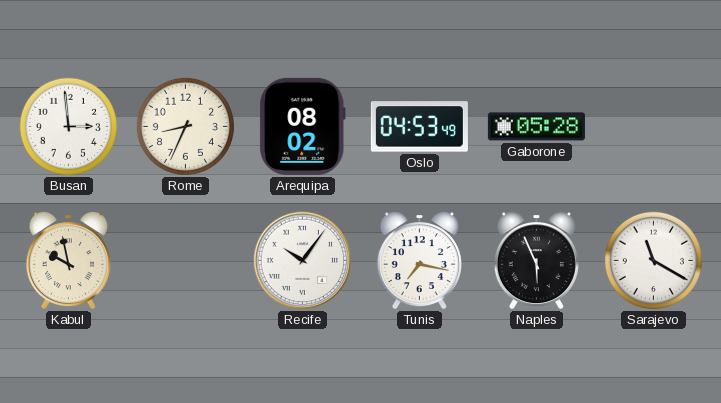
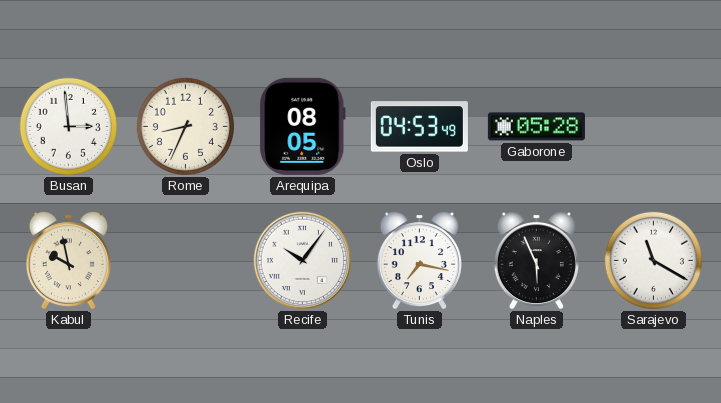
Arequipa: 08:02 -> 08:05 (303, 126)
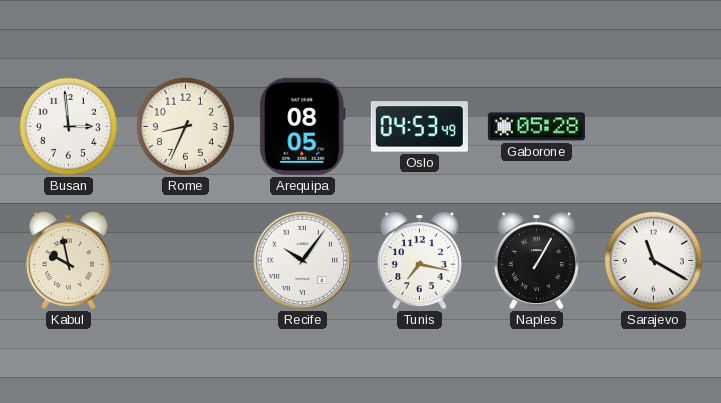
Naples: 5:56 -> 1:05 (536, 261)
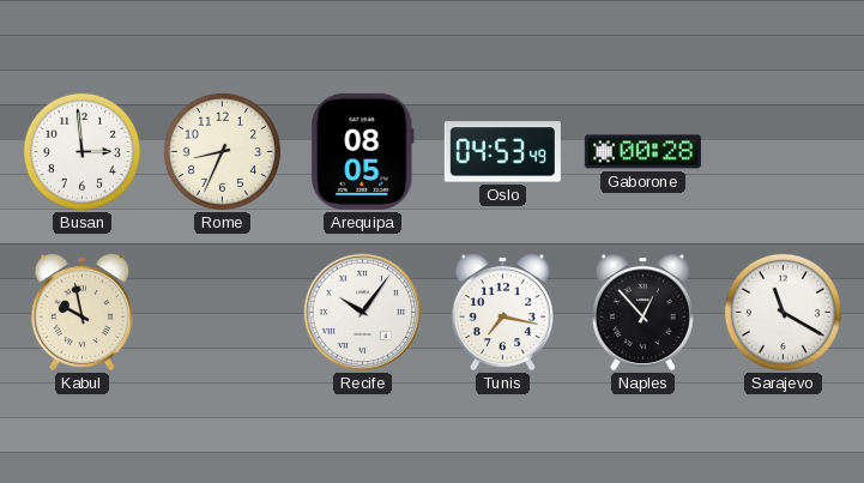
Gaborone: 05:28 -> 00:28 (642, 152)
Naples: 1:05 -> 12:53 (642, 313)
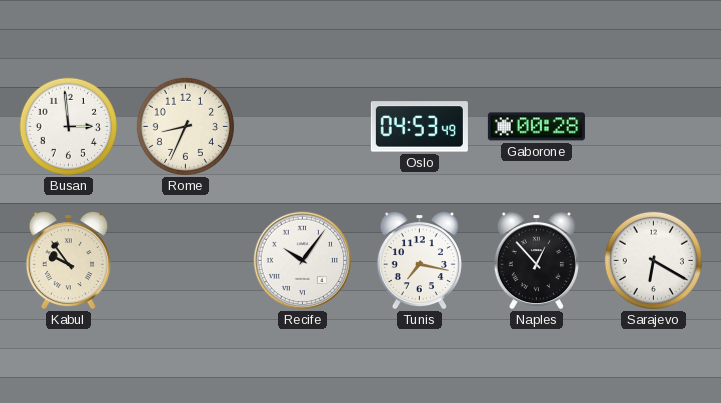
Arequipa: 08:05 -> none (363, 151)
Kabul: 9:58 -> 9:54 (68, 261)
Sarajevo: 11:20 -> 6:20 (653, 260)
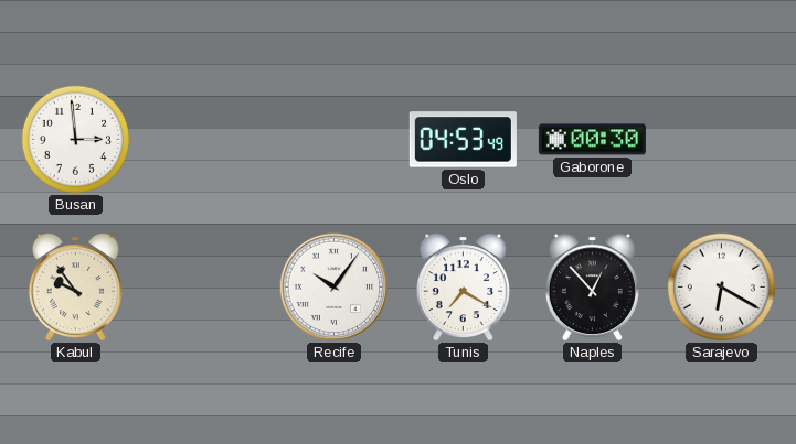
Rome: 8:34 -> none (185, 126)
Gaborone: 00:28 -> 00:30 (592, 140)
Tunis: 7:17 -> 7:20 (463, 288)
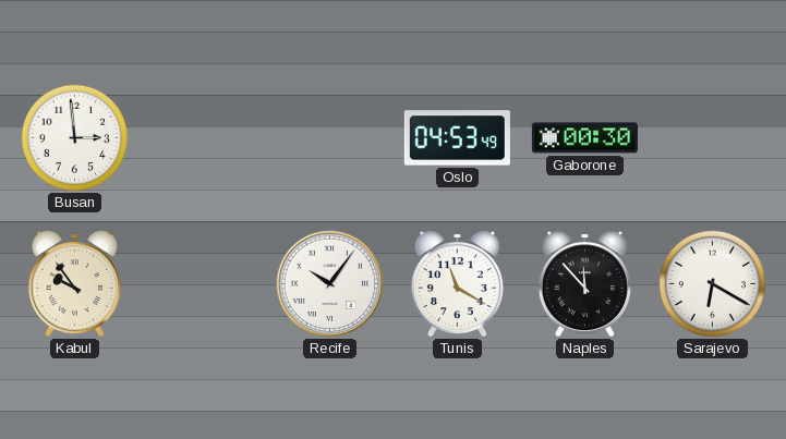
Tunis: 7:20 -> 11:20 (457, 284)
Naples: 12:53 -> 11:53 (584, 284)
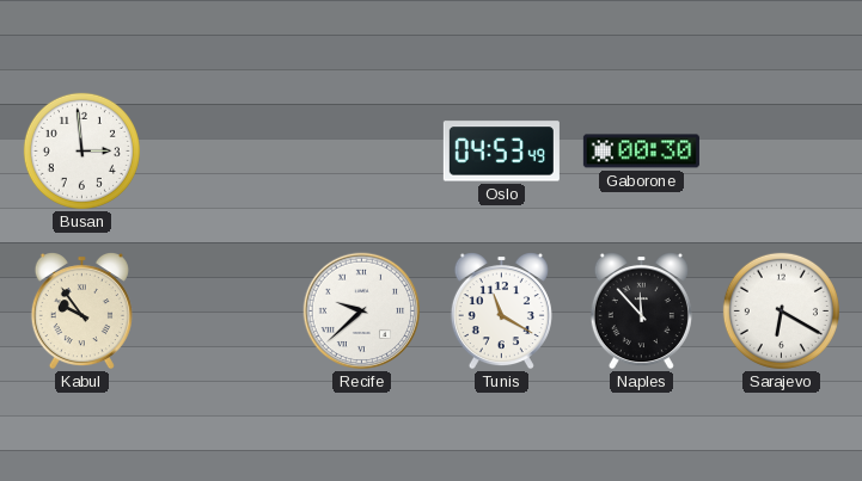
Recife: 10:06 -> 9:38 (362, 312)
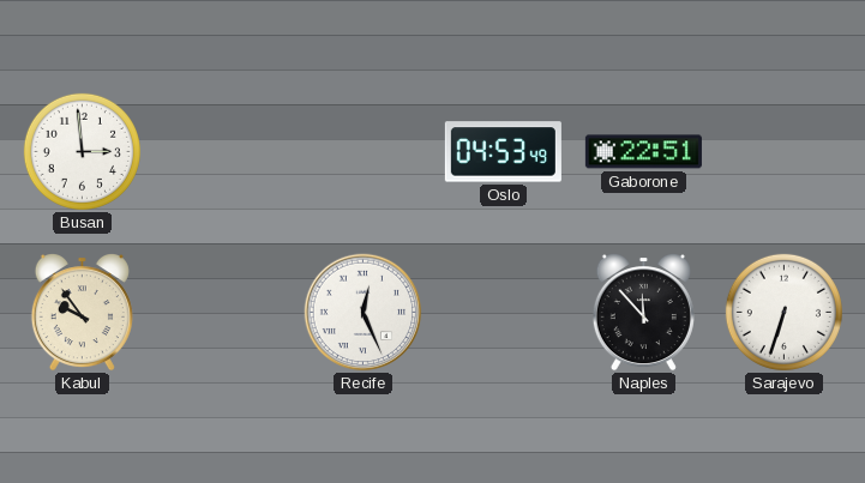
Gaborone: 00:30 -> 22:51 (643, 152)
Recife: 9:38 -> 12:26 (364, 313)
Tunis: 11:20 -> none (501, 312)
Sarajevo: 6:20 -> 6:33 (783, 312)
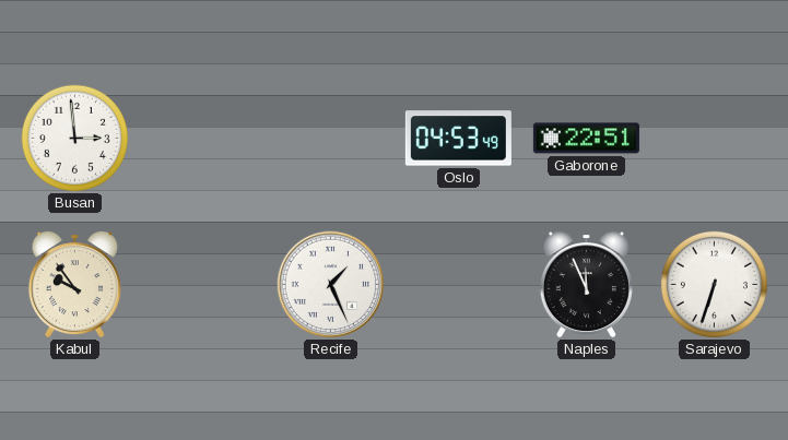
Recife: 12:26 -> 1:26 (331, 285)
Naples: 11:53 -> 11:56 (586, 285)
